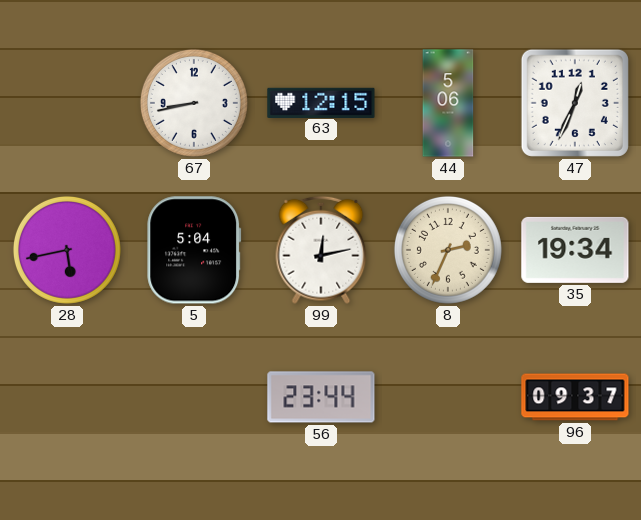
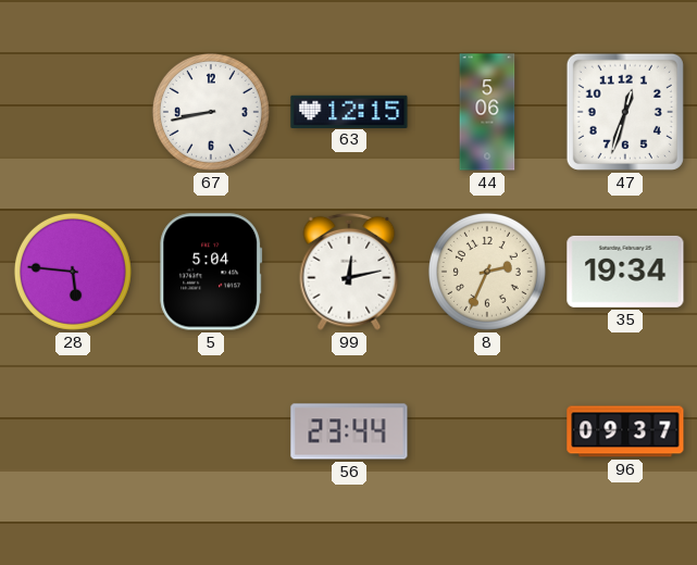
47: 12:34 -> 12:33 (625, 112)
28: 5:43 -> 5:46 (73, 272)
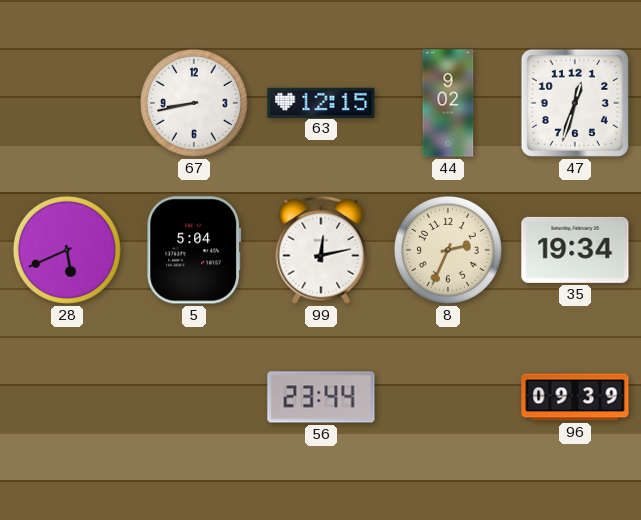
44: 5:06 -> 9:02 (448, 103)
28: 5:46 -> 5:41 (67, 250)
96: 09:37 -> 09:39 (575, 397)
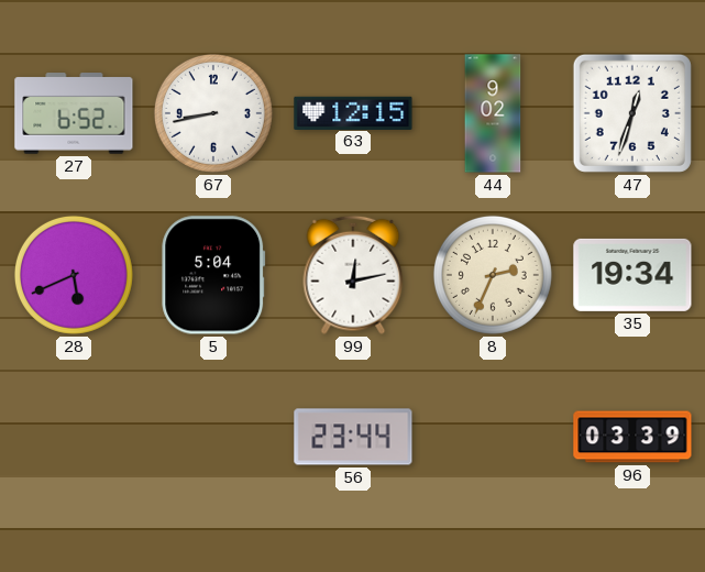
27: none -> 6:52 (74, 113)
96: 09:39 -> 03:39 (632, 437)
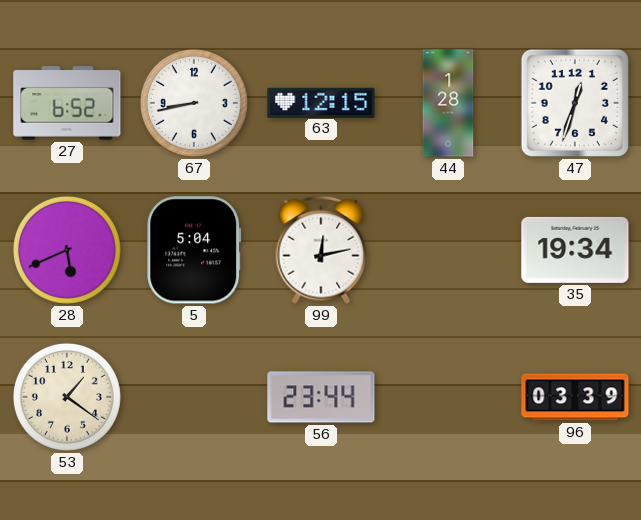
44: 9:02 -> 1:28 (448, 103)
8: 2:34 -> none (493, 275)
53: none -> 1:21 (67, 397)
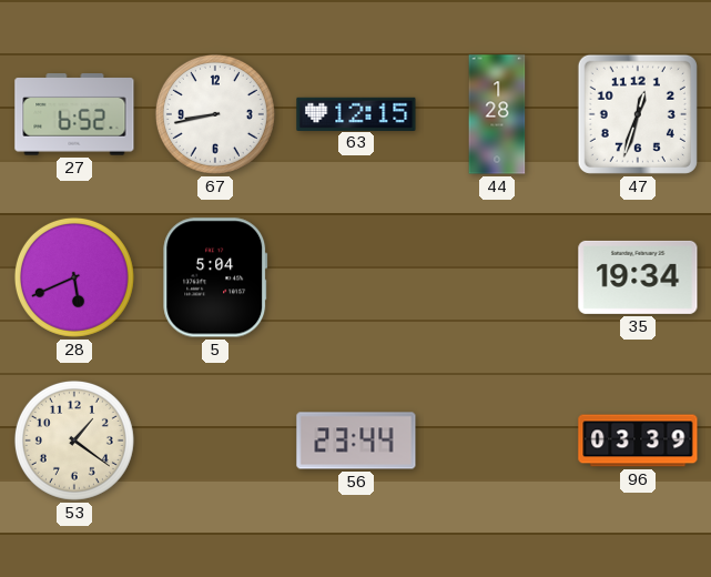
99: 12:13 -> none (321, 250)
